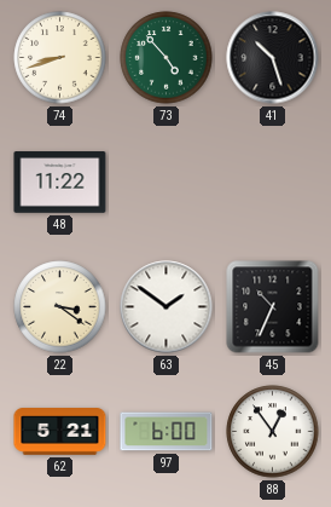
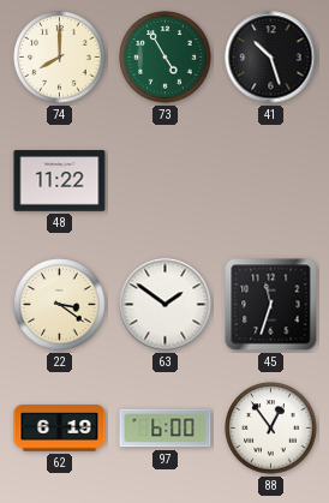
74: 8:42 -> 8:00 (60, 58)
73: 4:53 -> 4:55 (166, 58)
45: 10:34 -> 11:33 (271, 305)
62: 5:21 -> 6:19 (60, 429)
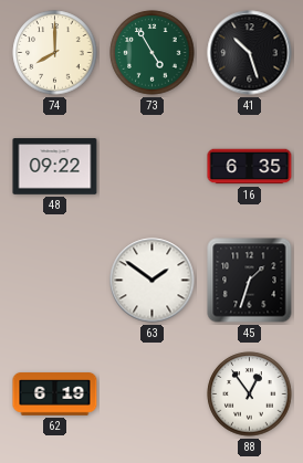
48: 11:22 -> 09:22 (55, 167)
16: none -> 6:35 (250, 167)
22: 3:21 -> none (60, 305)
45: 11:33 -> 1:33 (250, 281)
97: 6:00 -> none (166, 429)
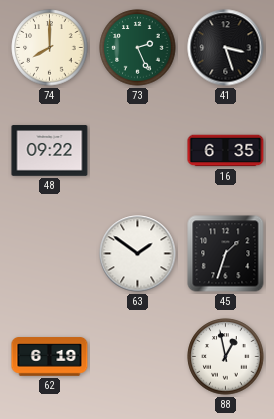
73: 4:55 -> 2:26 (138, 48)
41: 10:27 -> 3:27 (226, 48)
88: 12:54 -> 12:58 (226, 357)
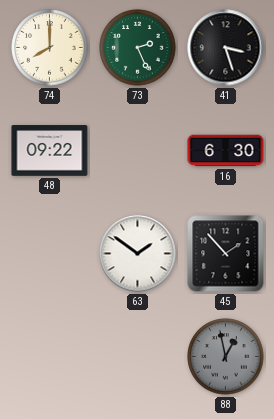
16: 6:35 -> 6:30 (226, 151)
45: 1:33 -> 1:53 (226, 254)
62: 6:19 -> none (50, 357)
88 dial: white -> grey (226, 357)
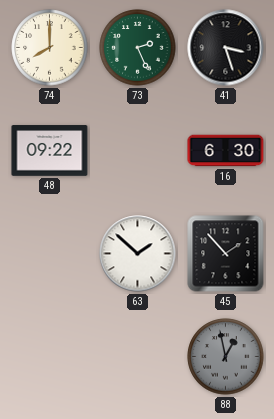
63: 1:51 -> 1:52 (138, 254)
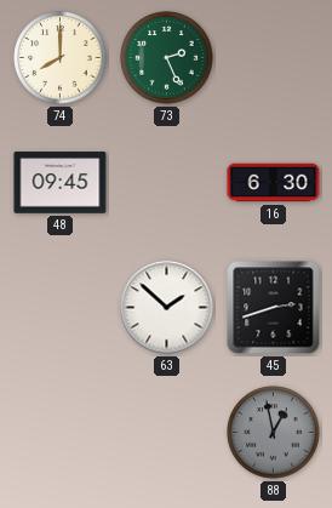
41: 3:27 -> none (226, 48)
48: 09:22 -> 09:45 (61, 183)
45: 1:53 -> 2:42 (274, 308)
